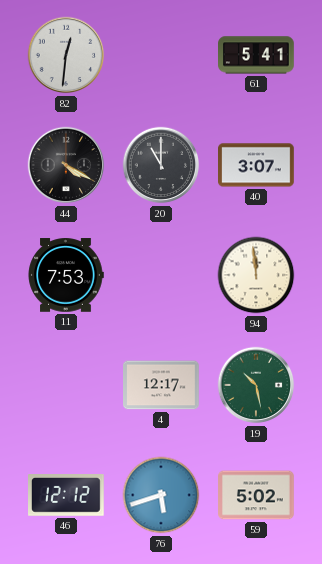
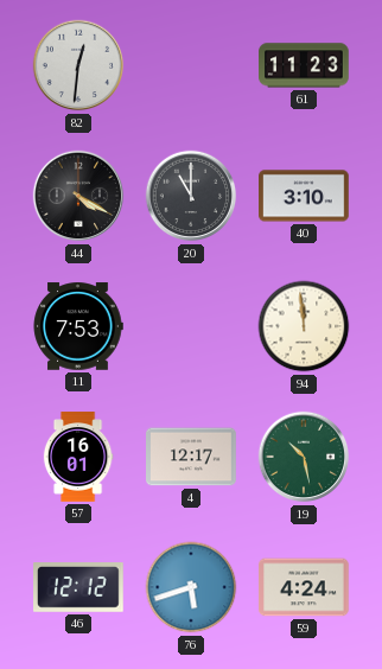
61: 5:41 -> 11:23 (305, 65)
40: 3:07 -> 3:10 (305, 196)
57: none -> 16:01 (78, 457)
59: 5:02 -> 4:24 (304, 587)
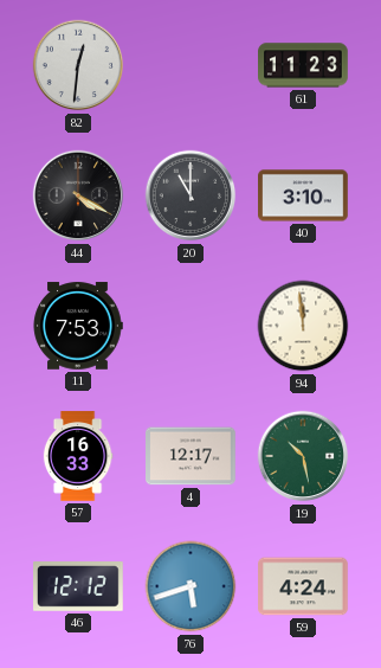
57: 16:01 -> 16:33 (78, 456)
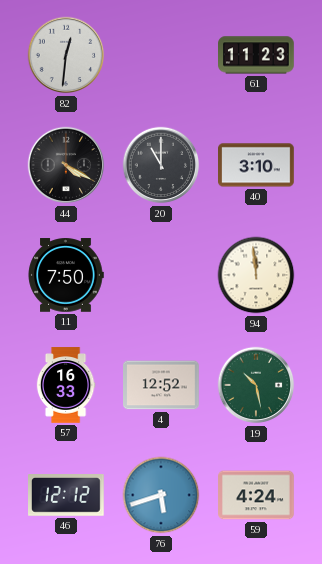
11: 7:53 -> 7:50 (66, 275)
4: 12:17 -> 12:52 (162, 385)
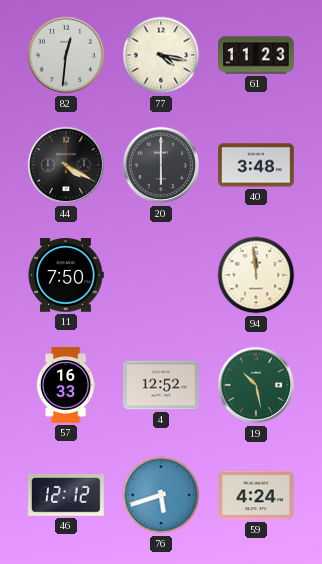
77: none -> 4:17 (161, 55)
20: 11:00 -> 6:00 (161, 165)
40: 3:10 -> 3:48 (257, 165)
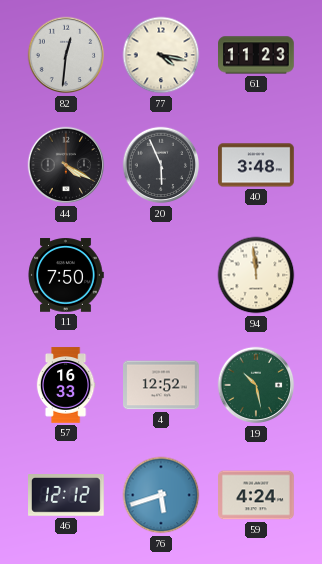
20: 6:00 -> 5:56 (161, 165)
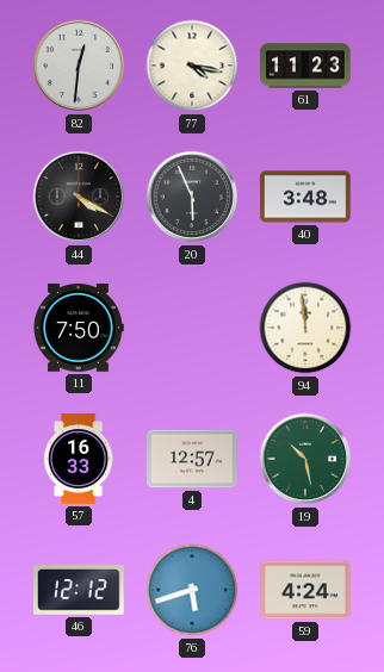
4: 12:52 -> 12:57 (193, 459)
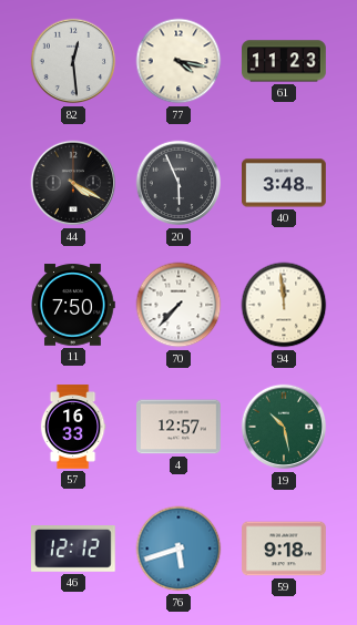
82: 12:31 -> 12:29 (73, 61)
70: none -> 7:37 (178, 305)
59: 4:24 -> 9:18 (284, 549)
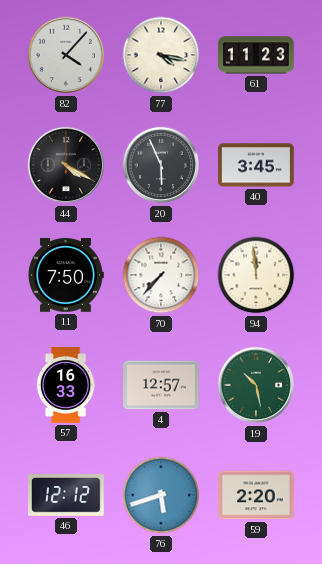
82: 12:29 -> 4:07 (66, 55)
40: 3:48 -> 3:45 (257, 165)
59: 9:18 -> 2:20 (256, 495)
